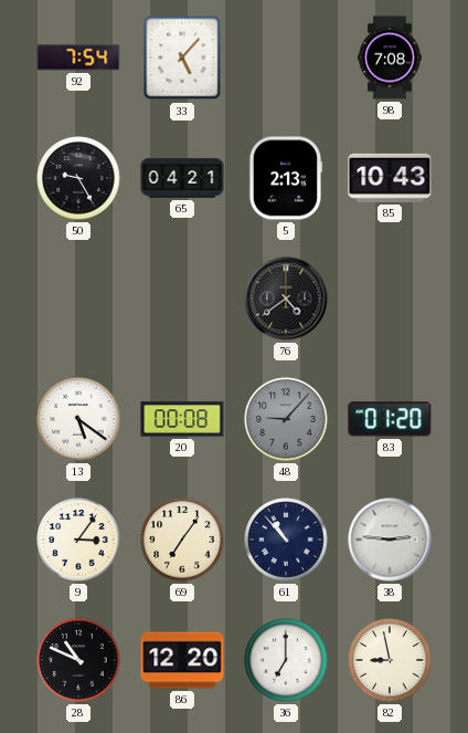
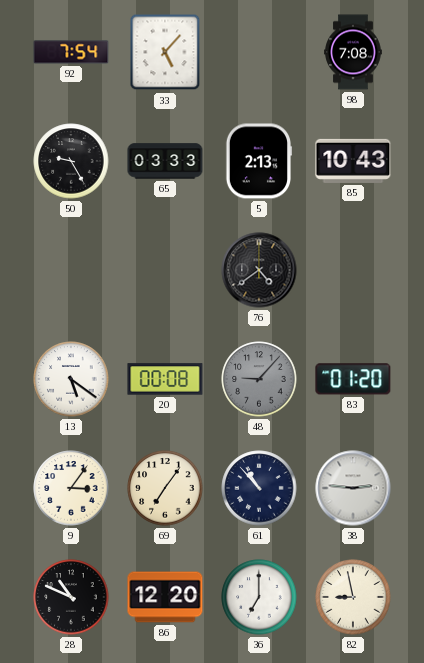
65: 04:21 -> 03:33 (165, 161)
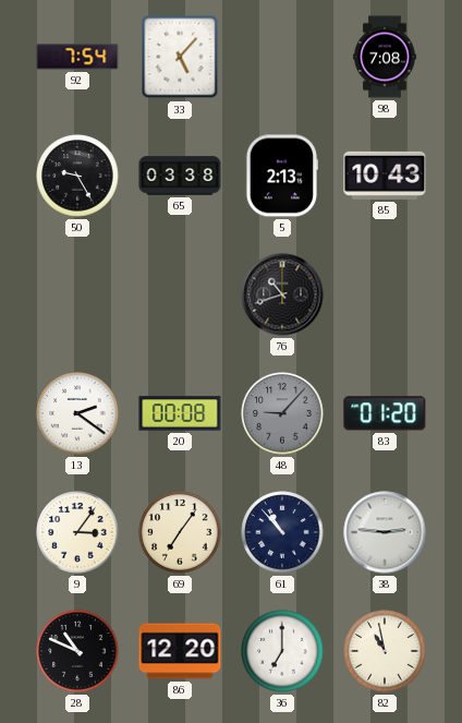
65: 03:33 -> 03:38 (180, 176)
76: 4:39 -> 10:42 (282, 294)
13: 5:21 -> 2:21 (77, 413)
82: 8:58 -> 10:58 (385, 651)
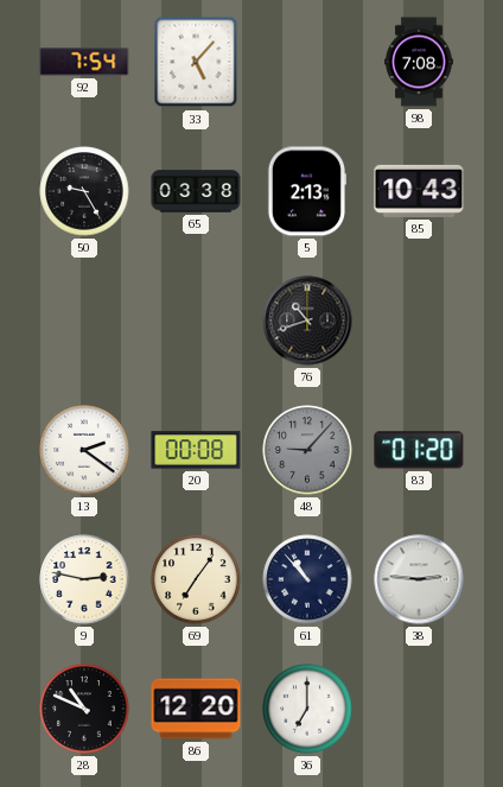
9: 3:06 -> 2:47 (84, 579)
82: 10:58 -> none (385, 651)
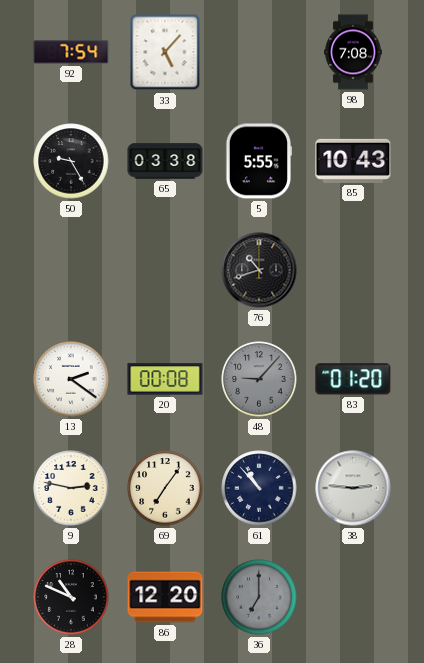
5: 2:13 -> 5:55 (258, 161)
36 dial: white -> grey (259, 597)
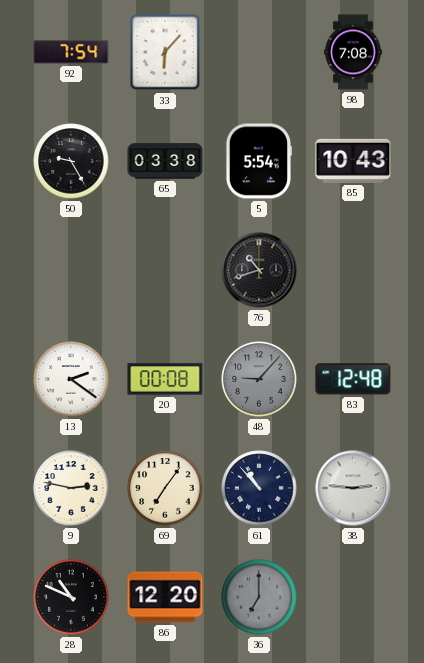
33: 5:07 -> 6:07 (165, 52)
5: 5:55 -> 5:54 (258, 161)
83: 01:20 -> 12:48 (353, 379)
